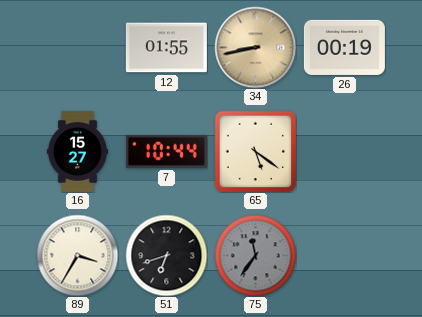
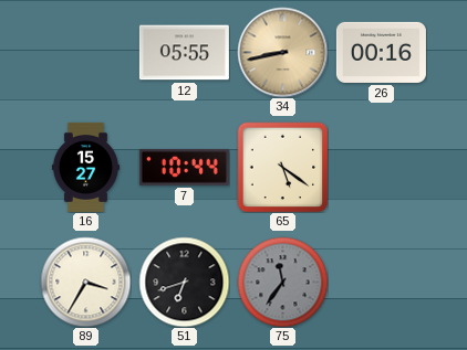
12: 01:55 -> 05:55 (184, 53)
26: 00:19 -> 00:16 (381, 52)
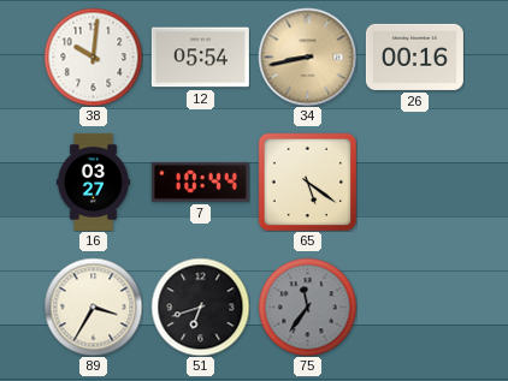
38: none -> 10:01 (93, 56)
12: 05:55 -> 05:54 (200, 58)
16: 15:27 -> 03:27 (93, 181)
